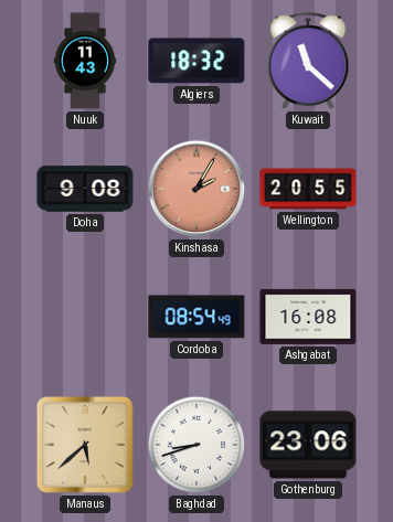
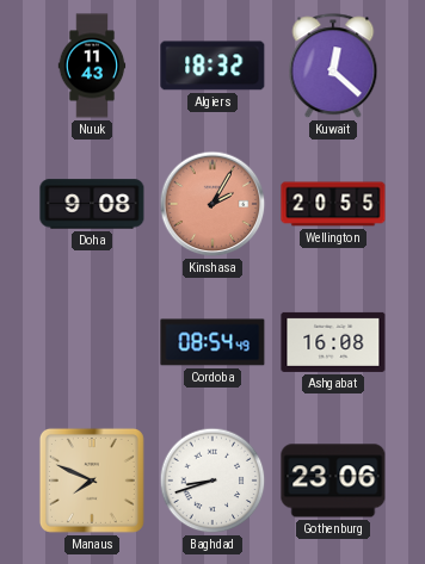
Kuwait: 11:22 -> 12:22 (333, 67)
Manaus: 5:38 -> 7:49 (92, 481)
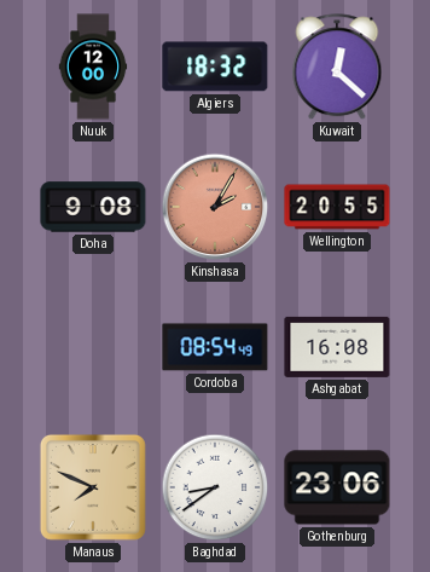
Nuuk: 11:43 -> 12:00 (93, 67)
Baghdad: 8:42 -> 8:39 (215, 487)
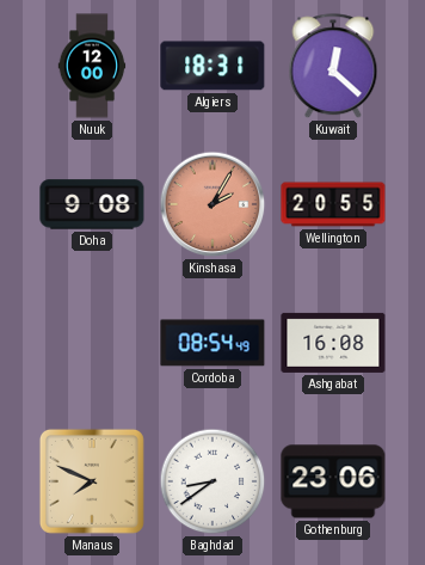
Algiers: 18:32 -> 18:31 (213, 66)
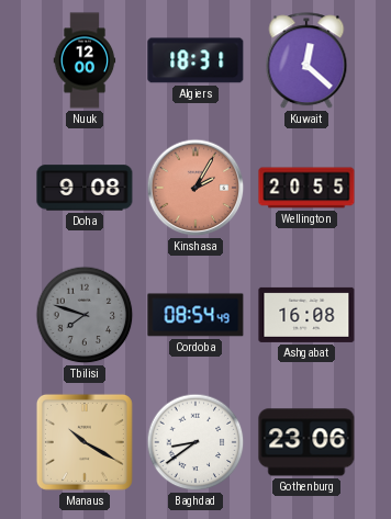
Tbilisi: none -> 7:48 (85, 315)
Manaus: 7:49 -> 10:20 (85, 442)
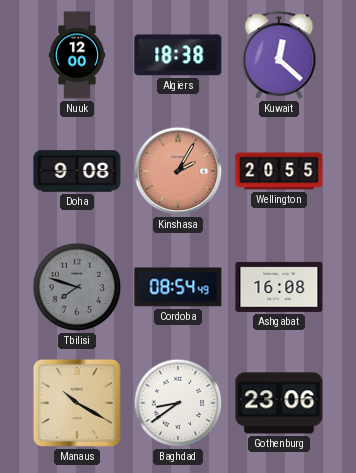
Algiers: 18:31 -> 18:38 (178, 55)
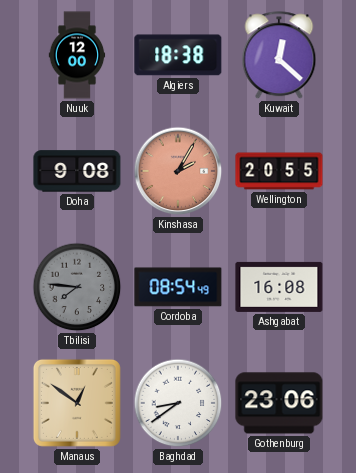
Tbilisi: 7:48 -> 7:46 (77, 287)
Manaus: 10:20 -> 12:51 (77, 403)
